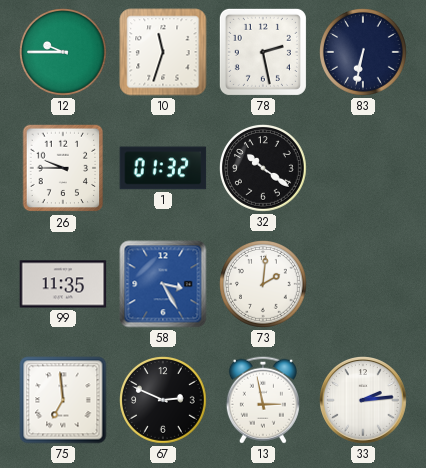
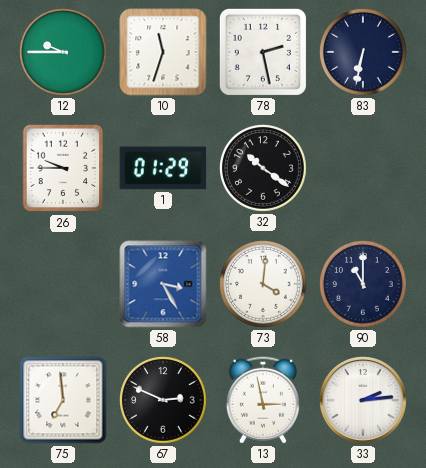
1: 01:32 -> 01:29 (163, 168)
99: 11:35 -> none (63, 284)
73: 2:01 -> 4:01 (264, 285)
90: none -> 11:00 (364, 285)
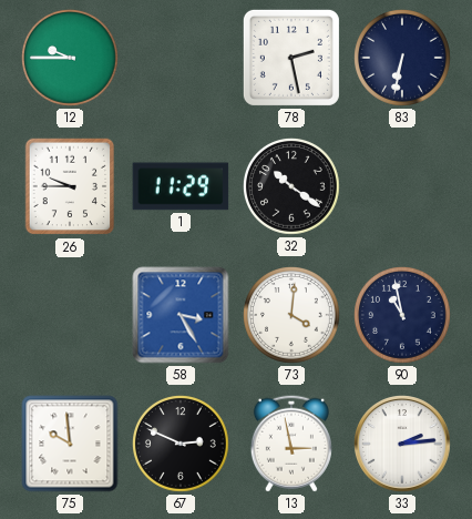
10: 11:33 -> none (163, 52)
1: 01:29 -> 11:29 (181, 186)
90: 11:00 -> 10:58 (403, 316)
75: 6:59 -> 9:59 (70, 444)
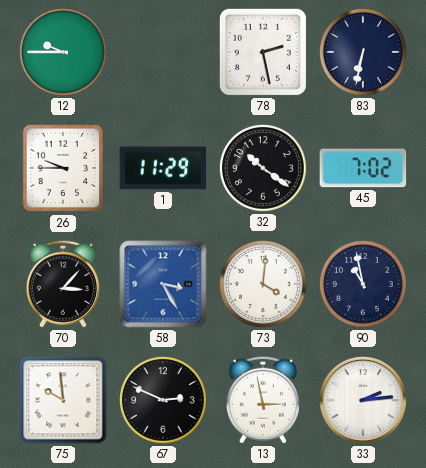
45: none -> 7:02 (363, 168)
70: none -> 3:07 (63, 284)
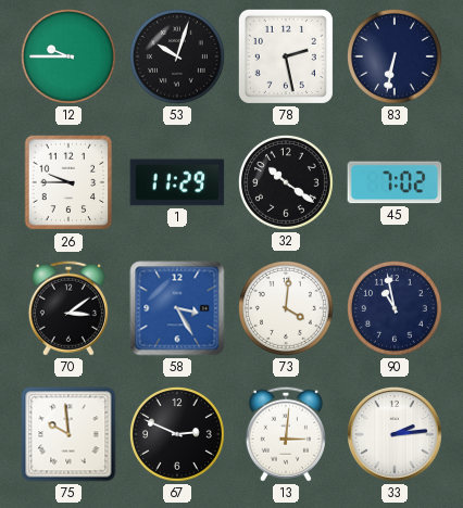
53: none -> 10:03 (178, 58)
70: 3:07 -> 3:09 (68, 308)
13: 2:58 -> 3:01 (286, 434)
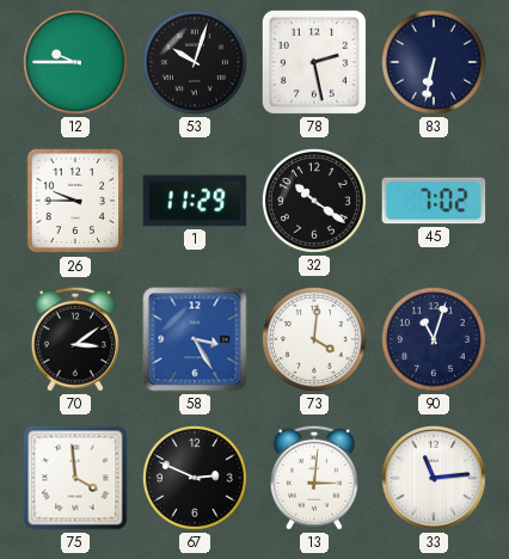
90: 10:58 -> 11:03 (435, 340)
75: 9:59 -> 3:59 (75, 478)
33: 2:14 -> 11:14 (434, 478)
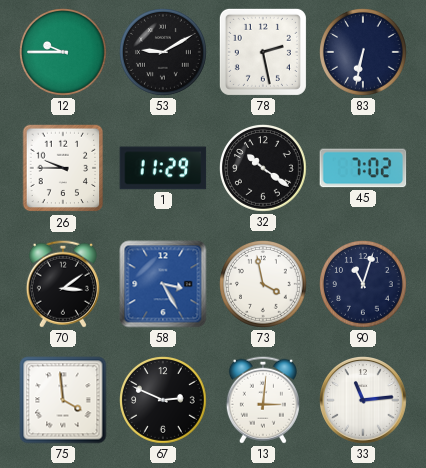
53: 10:03 -> 9:10 (164, 53)
73: 4:01 -> 3:58 (264, 285)
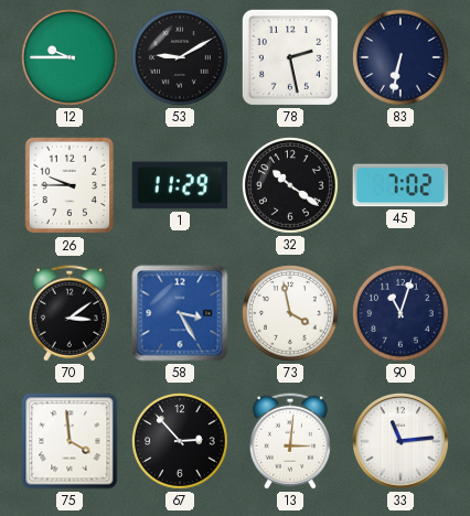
67: 2:49 -> 2:53 (181, 442)
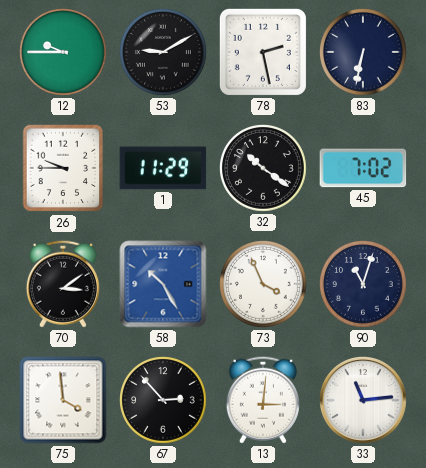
58: 3:25 -> 10:25 (163, 284)
73: 3:58 -> 3:56 (264, 285)
